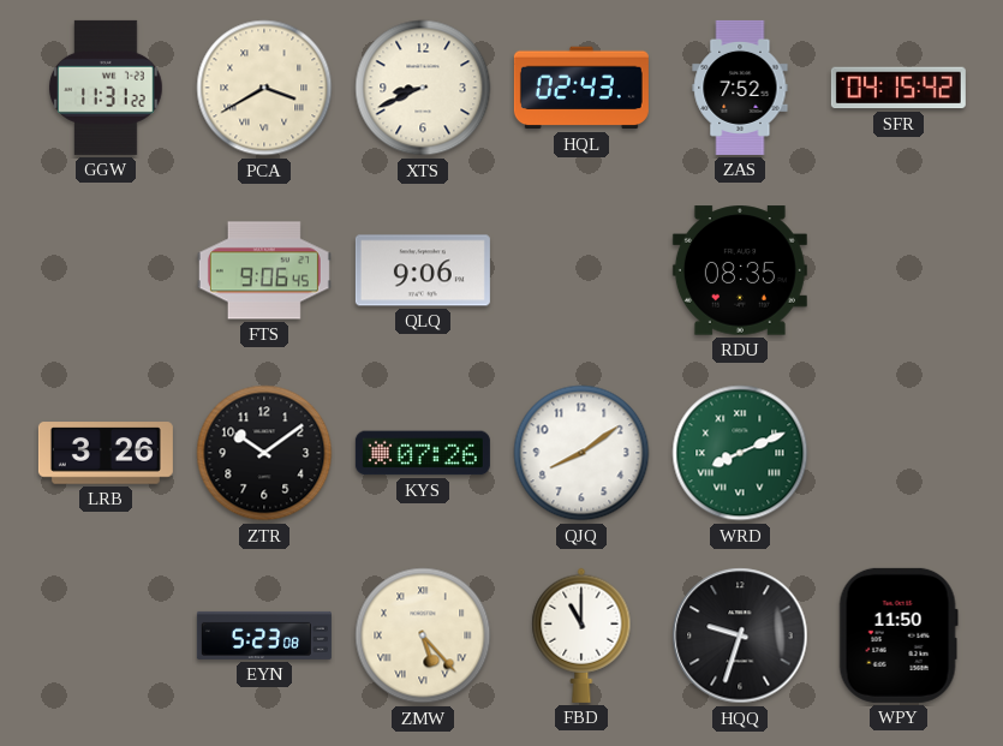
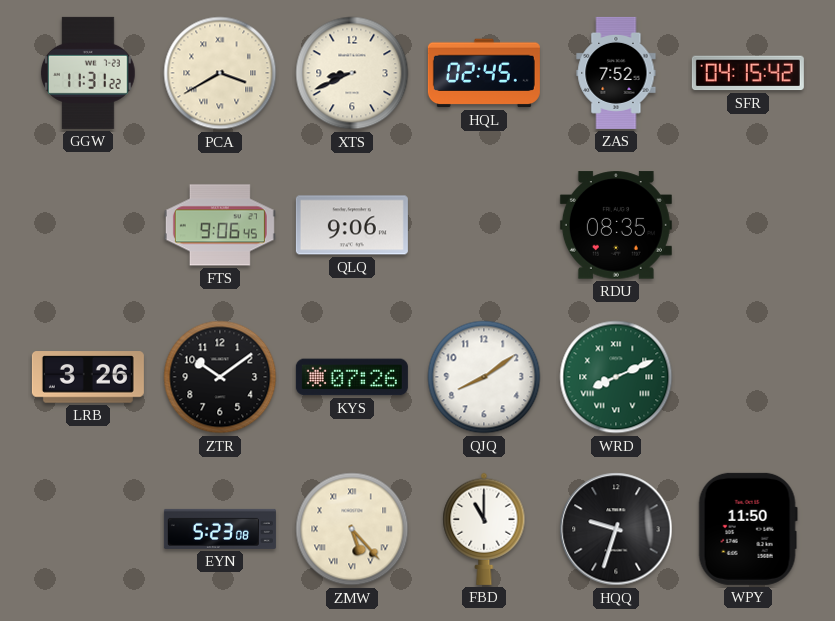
HQL: 02:43 -> 02:45 (484, 73)
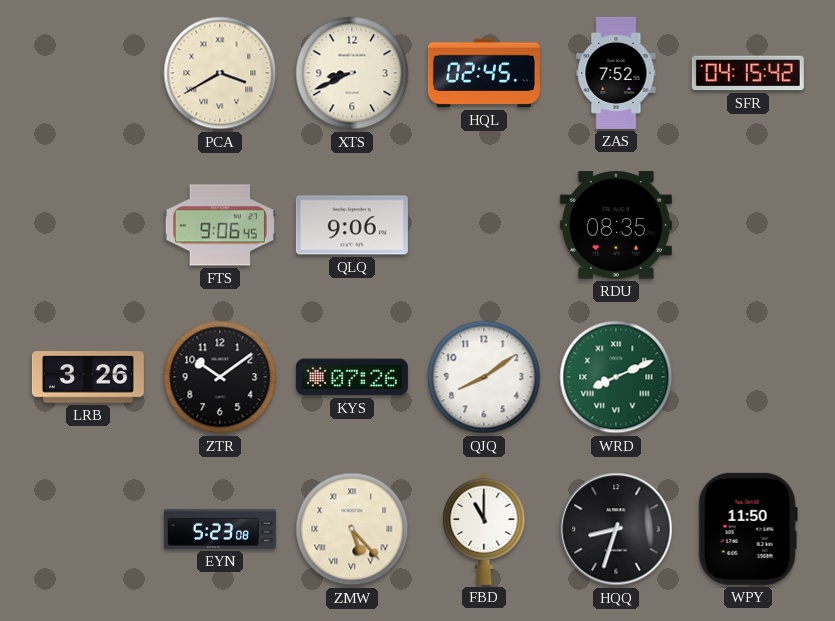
GGW: 11:31 -> none (89, 73)
HQQ: 9:33 -> 8:33 (616, 529)
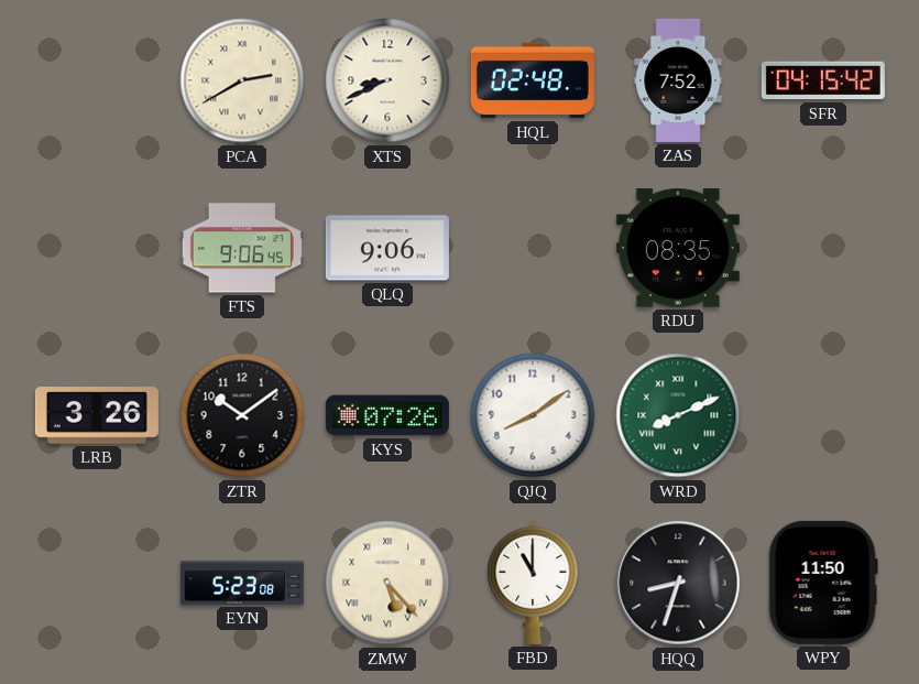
PCA: 3:40 -> 2:40 (242, 80)
HQL: 02:45 -> 02:48 (533, 80)
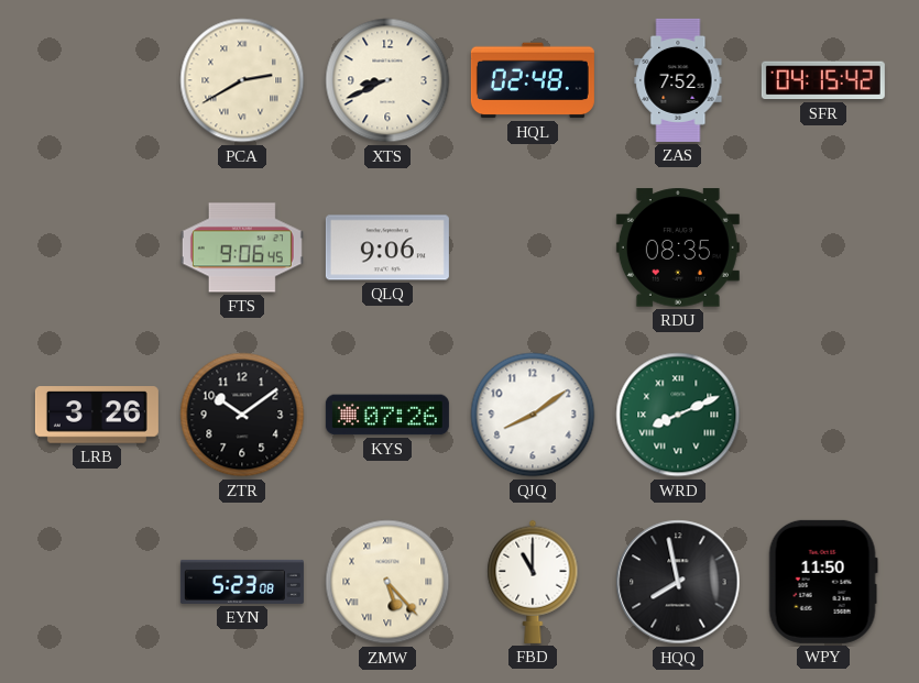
HQQ: 8:33 -> 7:58 (678, 582)
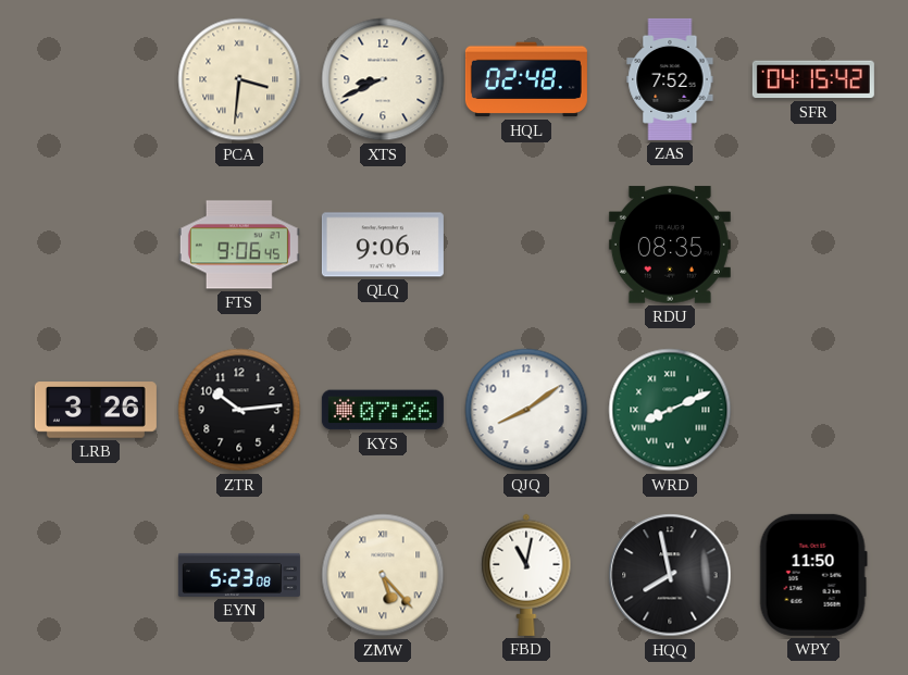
PCA: 2:40 -> 3:31 (239, 79)
ZTR: 10:09 -> 10:14 (239, 410)
FBD: 11:00 -> 11:02 (526, 575)
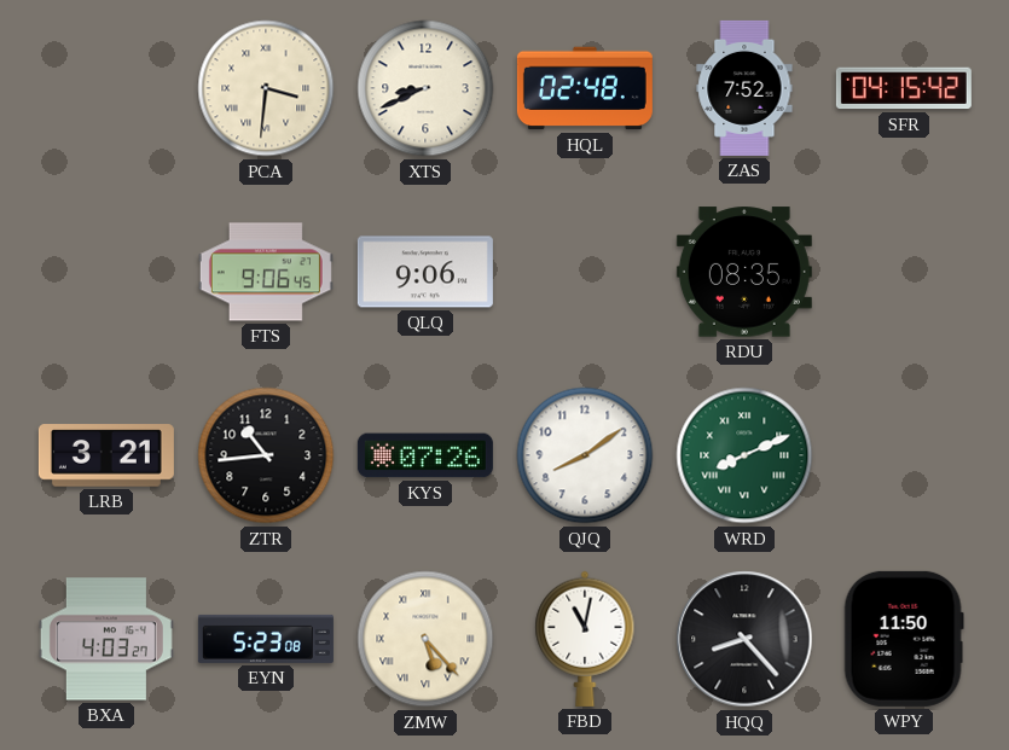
LRB: 3:26 -> 3:21 (106, 455)
ZTR: 10:14 -> 10:44 (266, 455)
BXA: none -> 4:03 (106, 639)
HQQ: 7:58 -> 8:23 (744, 639)
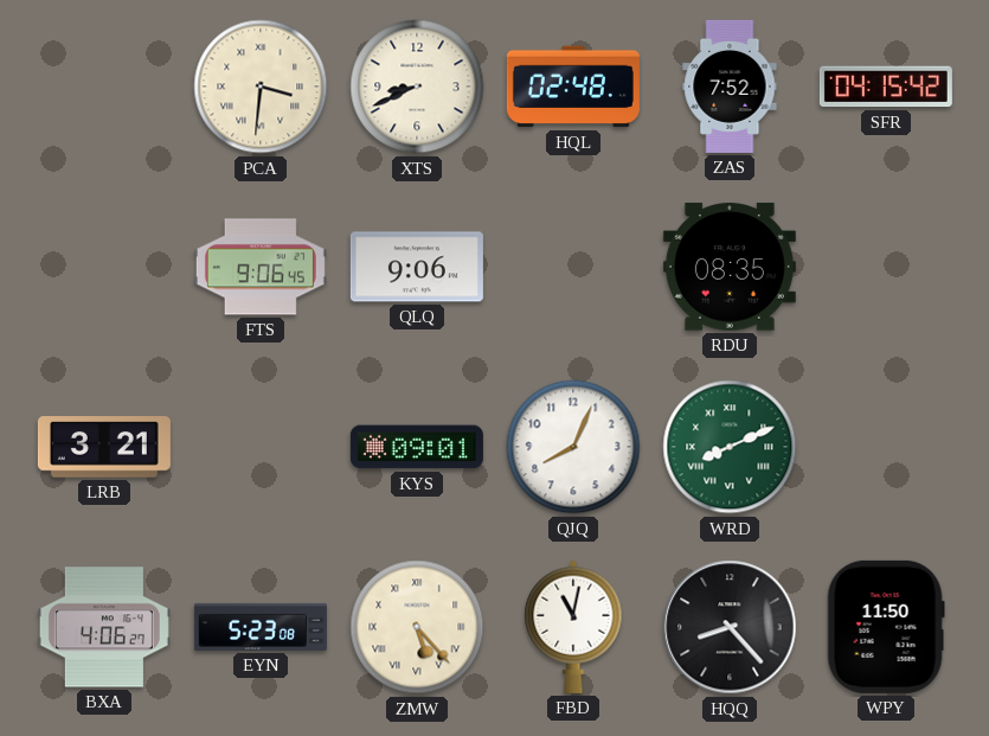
ZTR: 10:44 -> none (266, 455)
KYS: 07:26 -> 09:01 (417, 447)
QJQ: 8:09 -> 8:04 (573, 447)
BXA: 4:03 -> 4:06 (104, 627)
